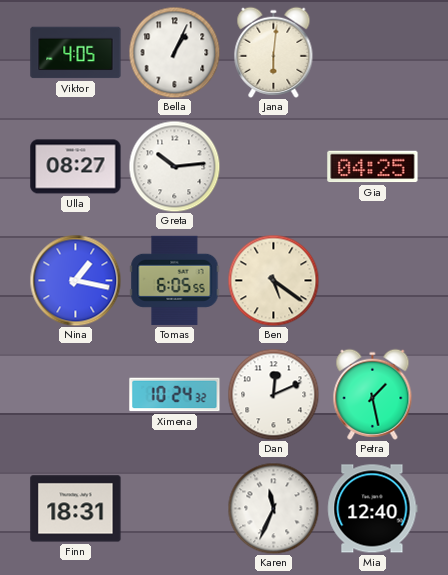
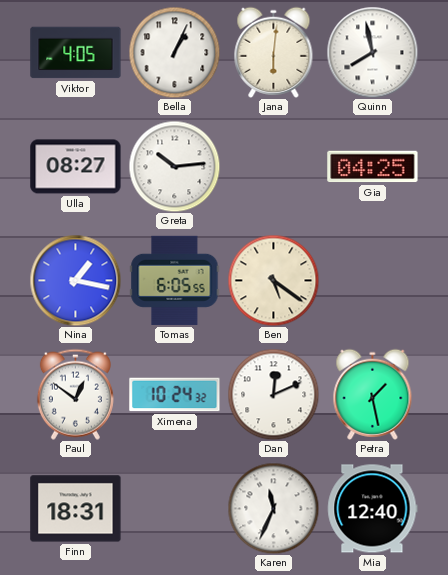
Quinn: none -> 7:58 (372, 52)
Paul: none -> 12:51 (75, 394)
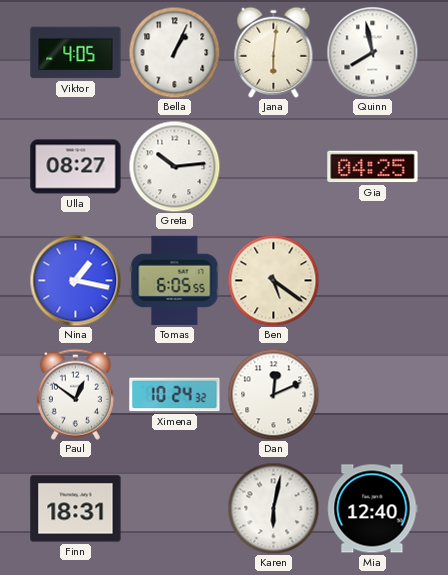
Petra: 1:28 -> none (373, 394)
Karen: 11:34 -> 6:02 (273, 508)
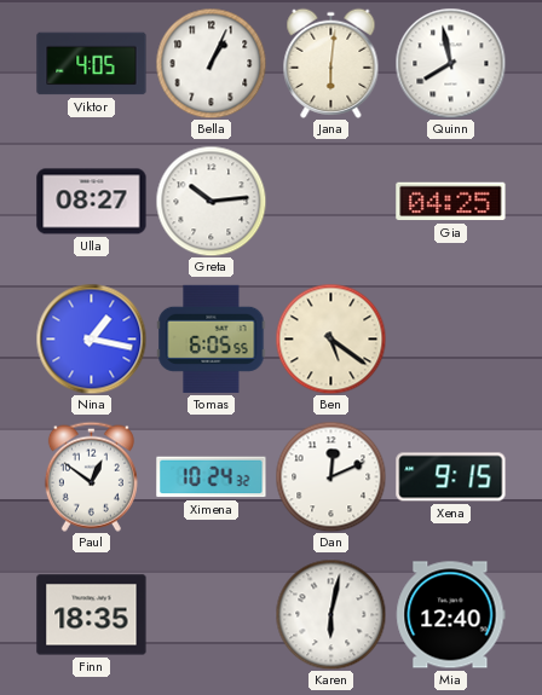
Xena: none -> 9:15 (451, 477)
Finn: 18:31 -> 18:35 (92, 615)
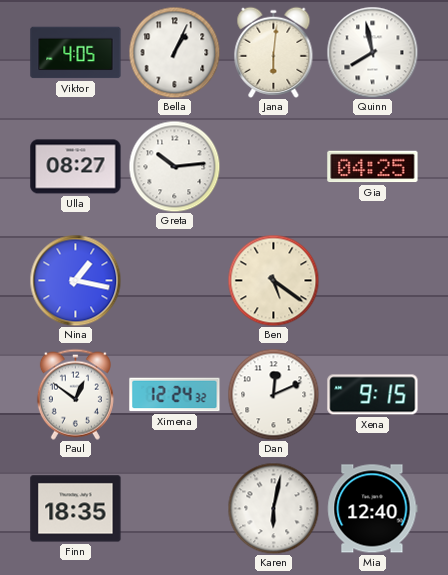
Tomas: 6:05 -> none (212, 338)
Ximena: 10:24 -> 12:24 (175, 395)
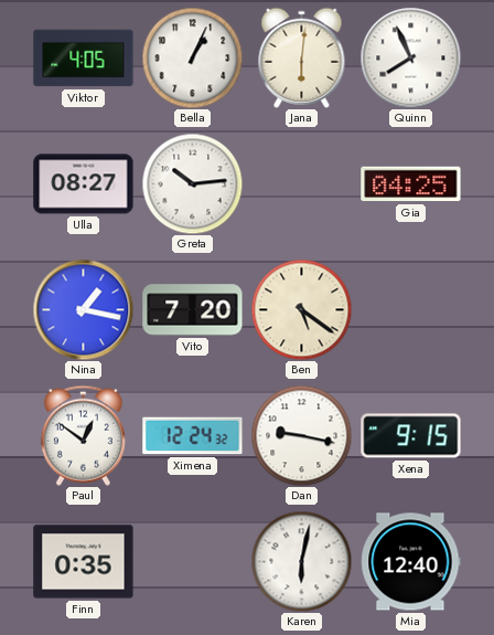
Quinn: 7:58 -> 7:56 (410, 57)
Vito: none -> 7:20 (193, 310)
Dan: 12:11 -> 9:17 (301, 435)
Finn: 18:35 -> 0:35 (84, 562)
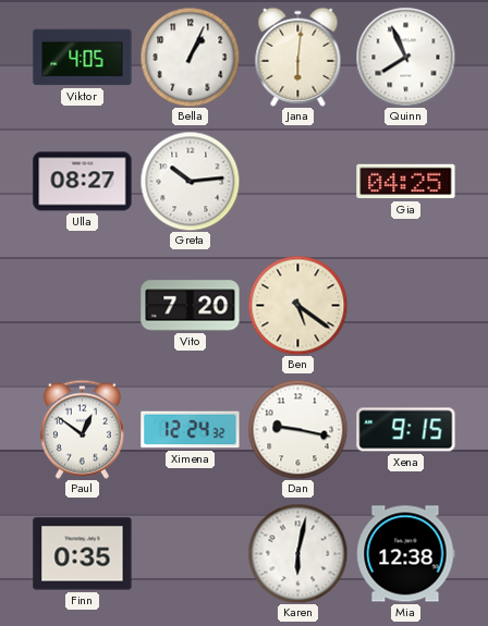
Nina: 1:17 -> none (83, 309)
Mia: 12:40 -> 12:38 (406, 554)
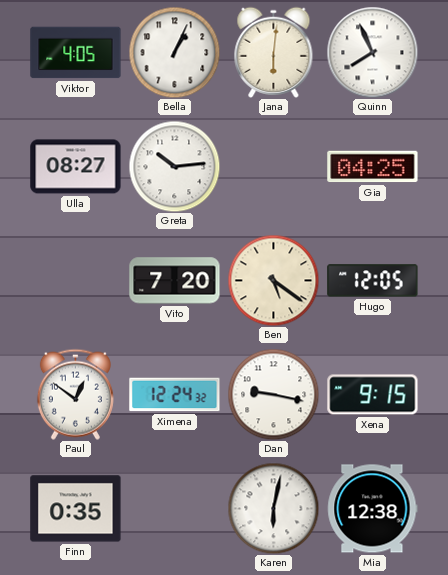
Hugo: none -> 12:05 (373, 281)
